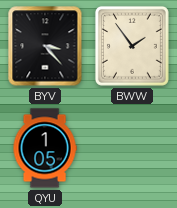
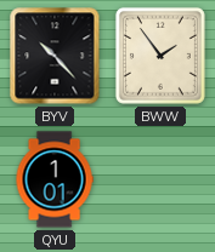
BYV: 3:23 -> 10:23 (55, 56)
QYU: 1:05 -> 1:01 (55, 179)
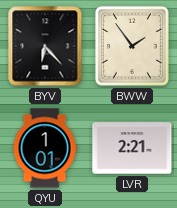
BYV: 10:23 -> 6:23 (45, 46)
LVR: none -> 2:21 (132, 148)
